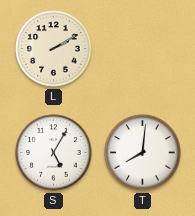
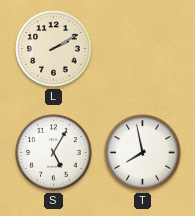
T: 8:01 -> 7:58 (143, 153)
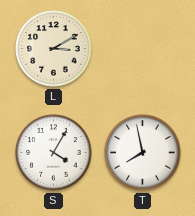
L: 2:10 -> 3:10 (54, 49)
S: 5:05 -> 4:05 (54, 153)
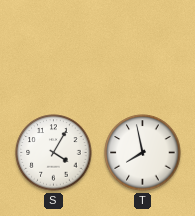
L: 3:10 -> none (54, 49)
